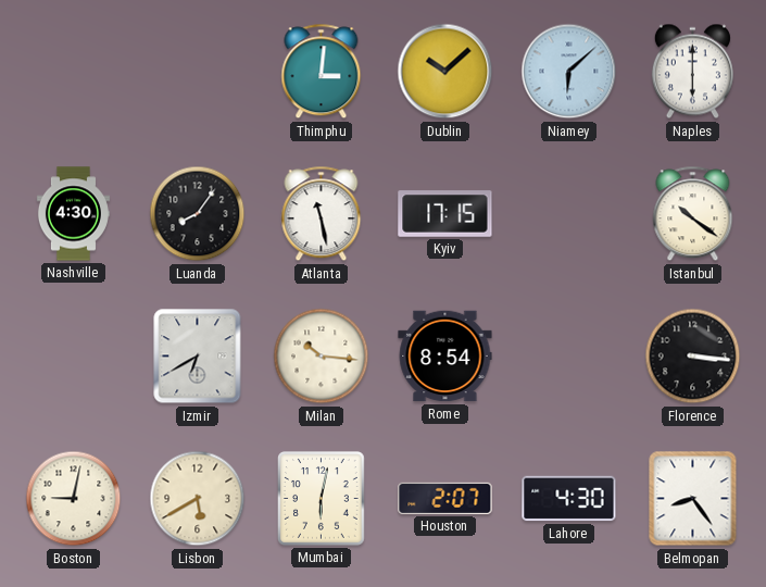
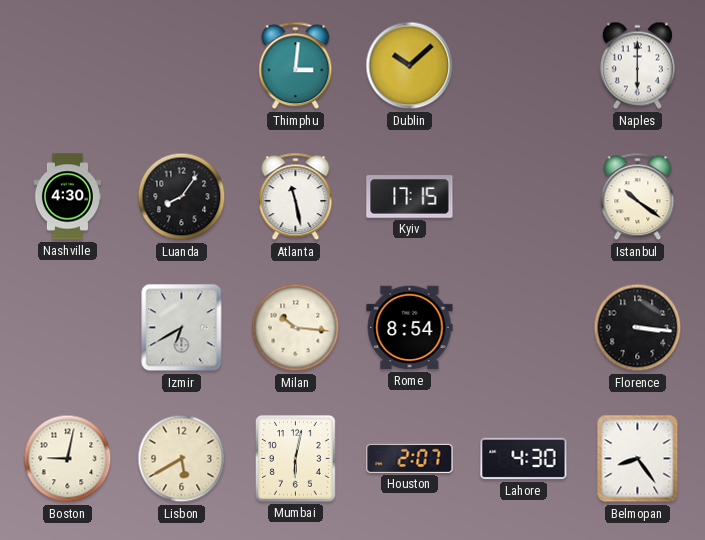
Niamey: 6:08 -> none (569, 72)
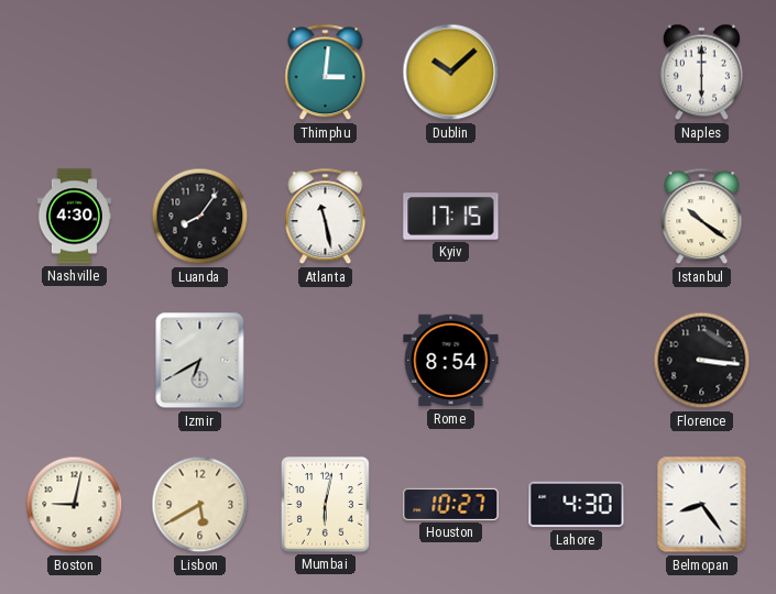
Milan: 10:16 -> none (296, 328)
Houston: 2:07 -> 10:27 (451, 504)
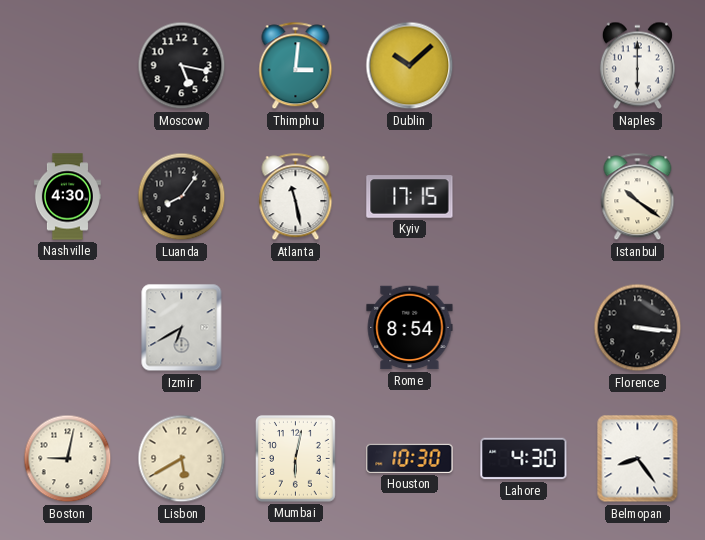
Moscow: none -> 5:17 (182, 66)
Houston: 10:27 -> 10:30 (410, 458)
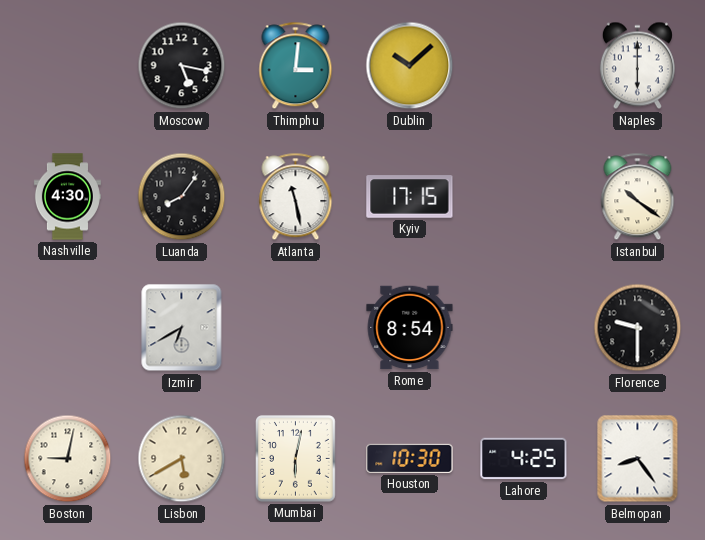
Florence: 3:16 -> 9:30 (638, 328)
Lahore: 4:30 -> 4:25 (524, 459)
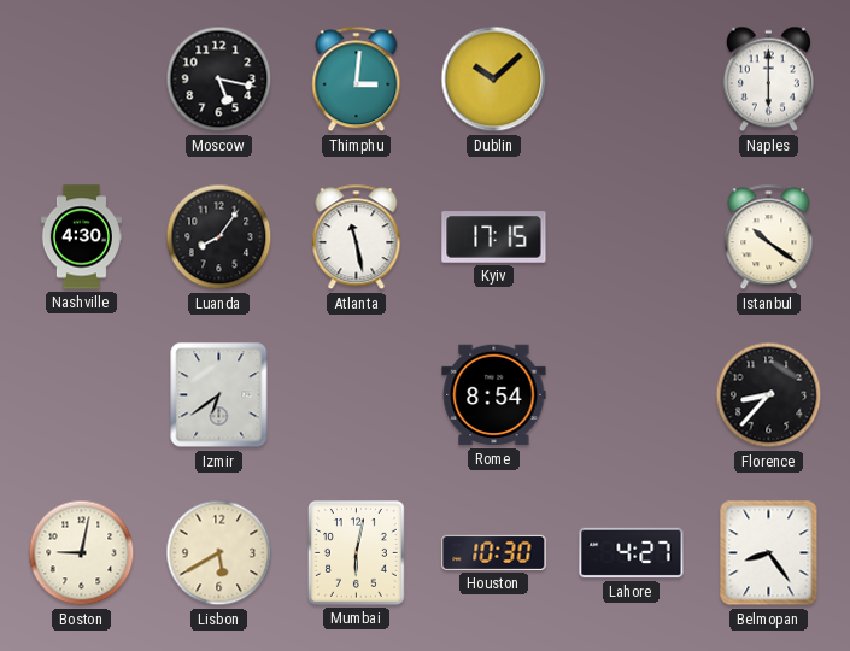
Izmir: 6:40 -> 6:39 (219, 395)
Florence: 9:30 -> 8:37 (769, 395)
Lahore: 4:25 -> 4:27 (632, 553)
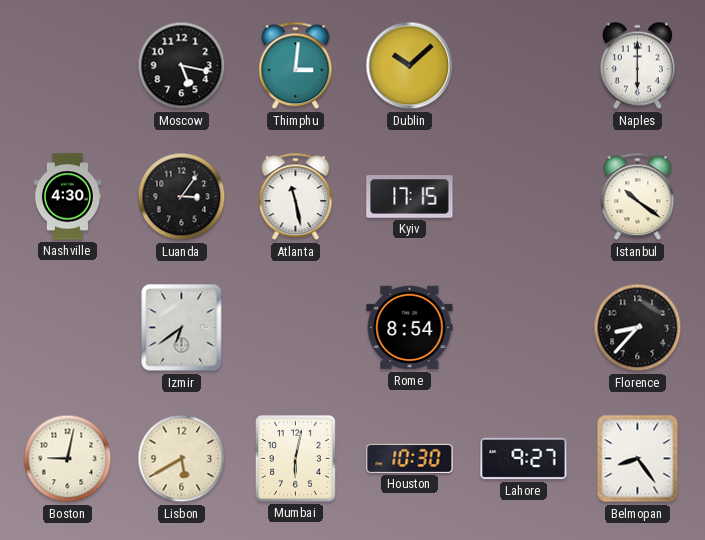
Luanda: 8:06 -> 3:06 (182, 197)
Lahore: 4:27 -> 9:27 (524, 459)
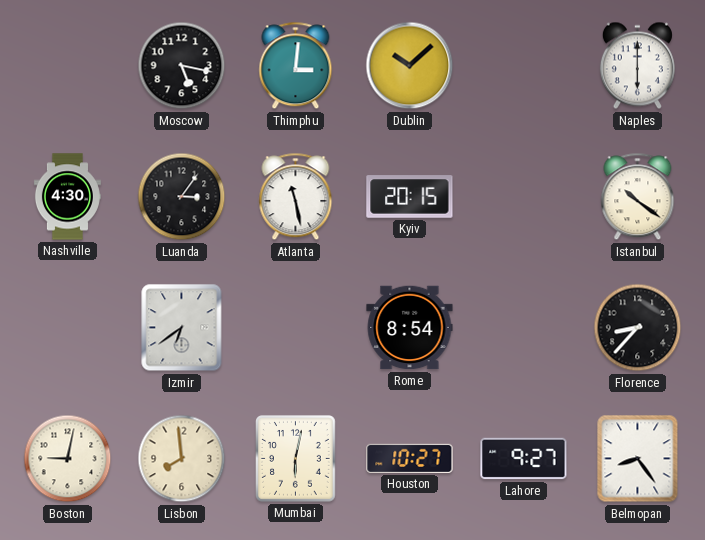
Kyiv: 17:15 -> 20:15 (410, 197)
Lisbon: 5:40 -> 7:59 (182, 459)
Houston: 10:30 -> 10:27 (410, 458)
